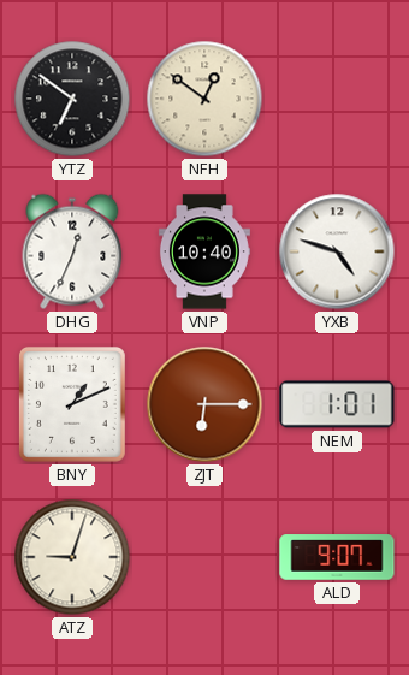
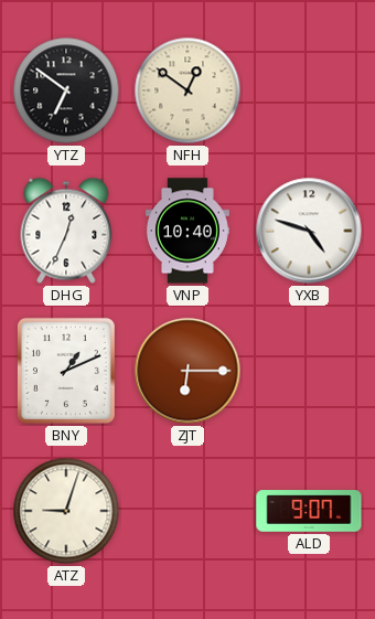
NEM: 1:01 -> none (337, 404)
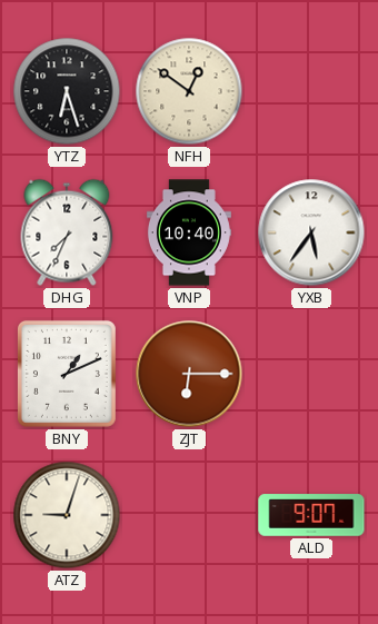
YTZ: 6:51 -> 6:27 (67, 91)
DHG: 12:34 -> 7:34 (67, 232)
YXB: 4:48 -> 5:36 (311, 232)
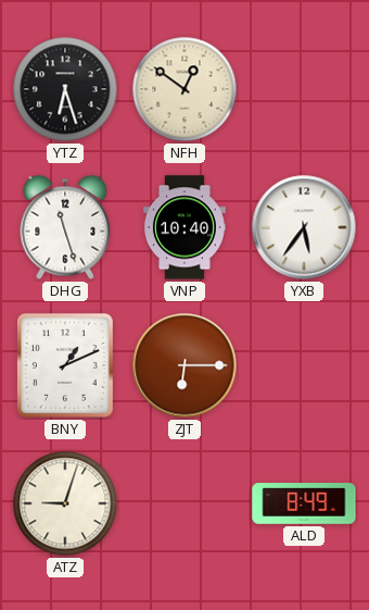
DHG: 7:34 -> 11:27 (65, 227)
ALD: 9:07 -> 8:49 (304, 503)
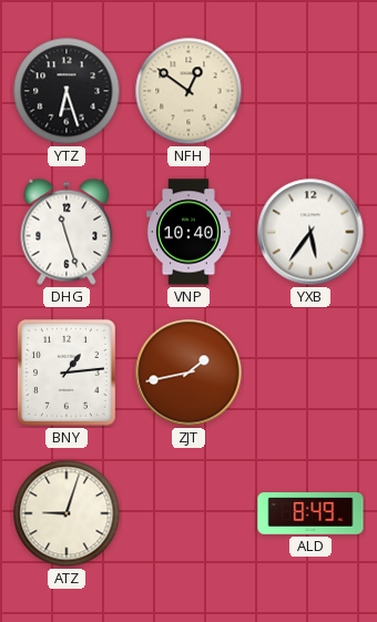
BNY: 1:11 -> 1:14 (67, 373)
ZJT: 6:15 -> 1:43 (188, 373)
